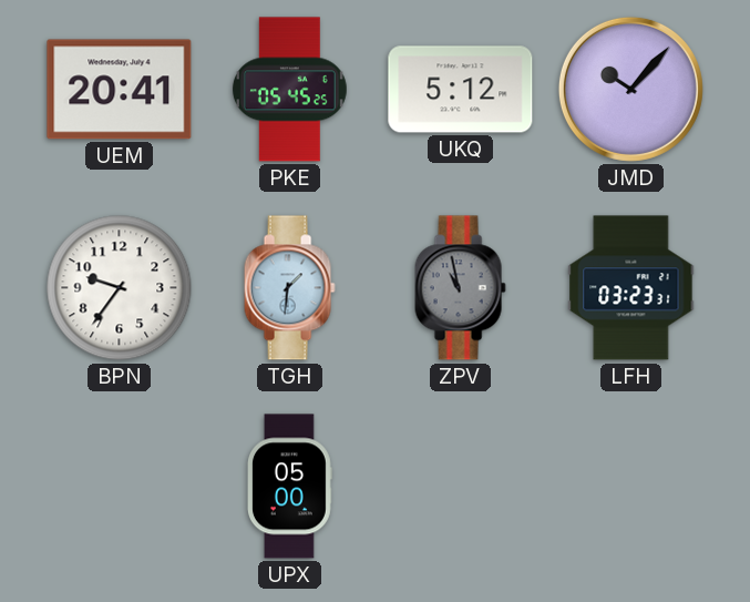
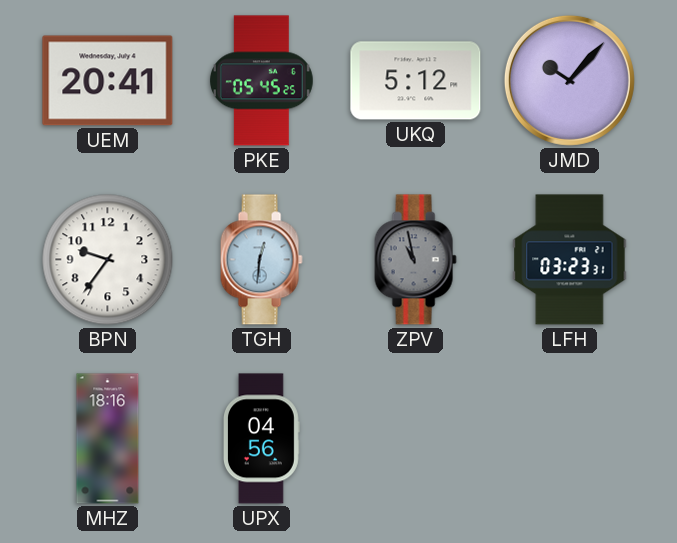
TGH: 1:31 -> 12:31 (261, 260)
MHZ: none -> 18:16 (108, 439)
UPX: 05:00 -> 04:56 (261, 439)
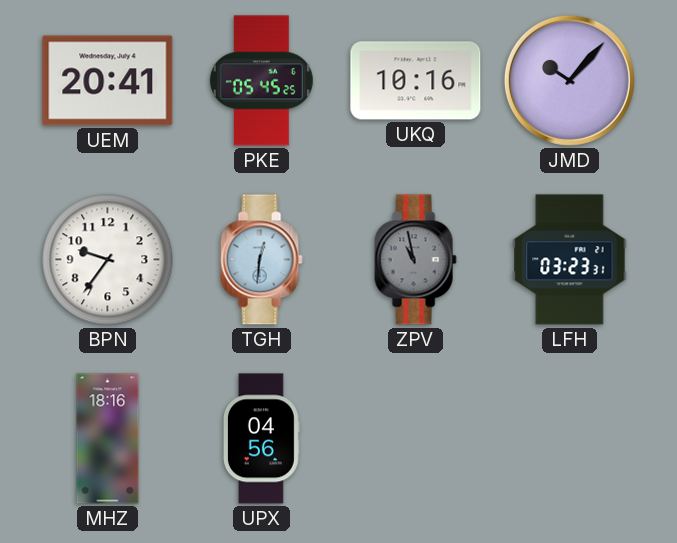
UKQ: 5:12 -> 10:16 (416, 81)
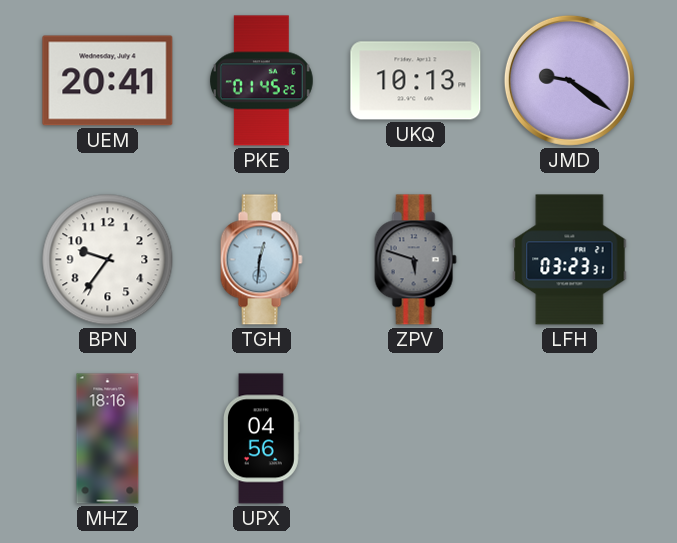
PKE: 05:45 -> 01:45 (261, 81)
UKQ: 10:16 -> 10:13 (416, 81)
JMD: 10:07 -> 9:21 (569, 80)
ZPV: 10:58 -> 5:48 (415, 260)
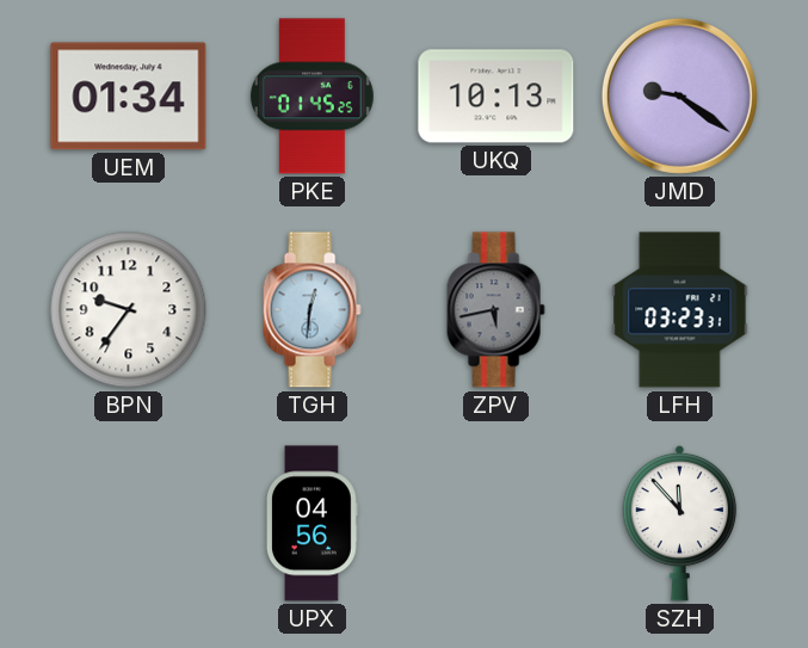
UEM: 20:41 -> 01:34 (129, 97)
ZPV: 5:48 -> 5:43 (495, 310)
MHZ: 18:16 -> none (108, 439)
SZH: none -> 11:53 (680, 523)
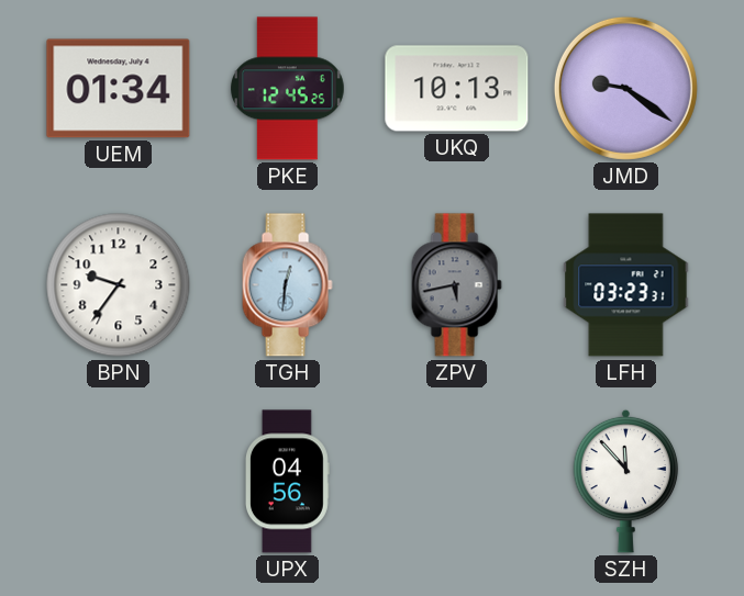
PKE: 01:45 -> 12:45 (287, 89)
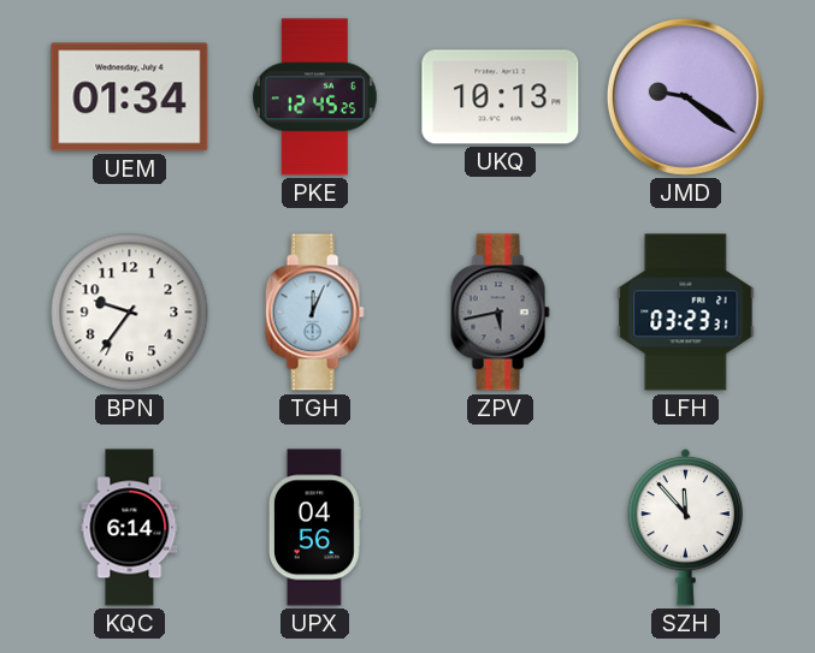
TGH: 12:31 -> 12:04 (314, 313)
KQC: none -> 6:14 (130, 528)
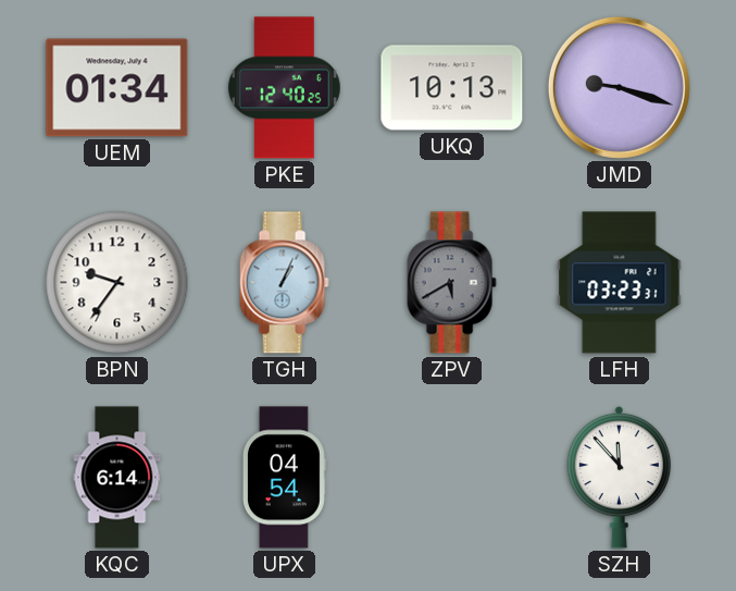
PKE: 12:45 -> 12:40 (284, 88)
JMD: 9:21 -> 9:18 (619, 87)
TGH: 12:04 -> 1:04 (284, 283)
ZPV: 5:43 -> 5:40 (451, 283)
UPX: 04:56 -> 04:54 (284, 478)
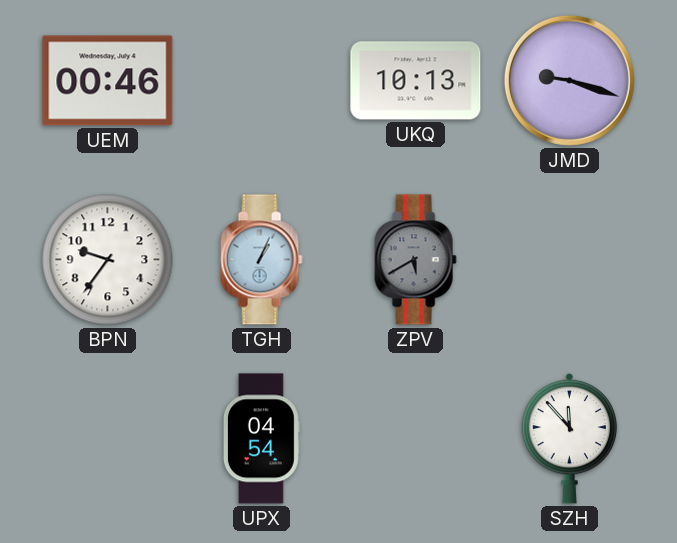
UEM: 01:34 -> 00:46 (108, 81)
PKE: 12:40 -> none (284, 88)
LFH: 03:23 -> none (620, 283)
KQC: 6:14 -> none (117, 478)
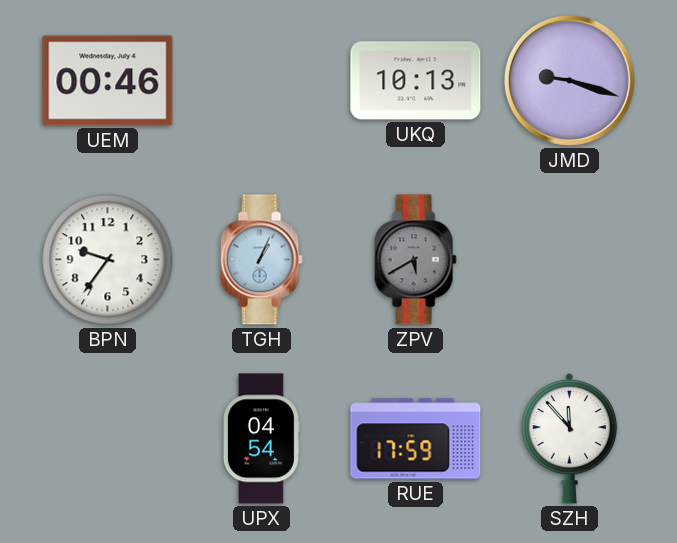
RUE: none -> 17:59 (416, 439)
